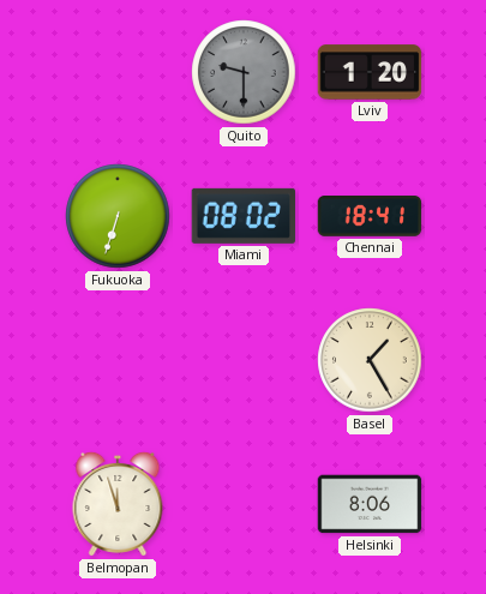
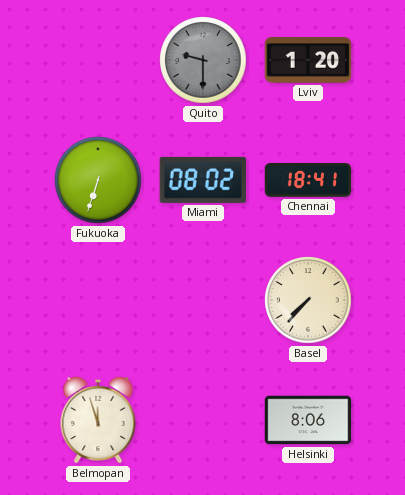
Basel: 1:25 -> 7:37 (308, 300)
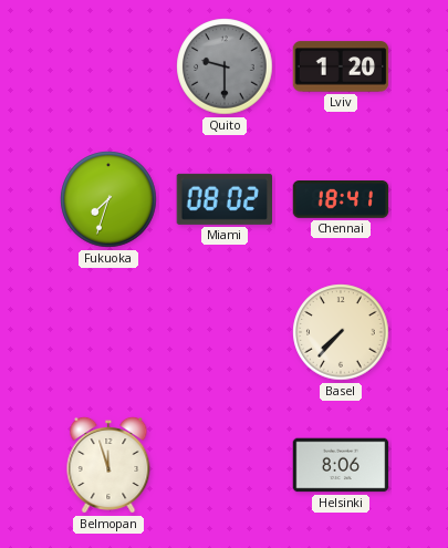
Fukuoka: 6:33 -> 7:33 (108, 199)
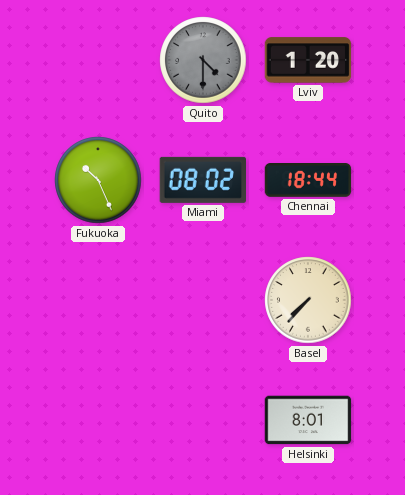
Quito: 9:30 -> 4:30 (203, 60)
Fukuoka: 7:33 -> 10:26 (98, 180)
Chennai: 18:41 -> 18:44 (308, 181)
Belmopan: 11:57 -> none (108, 465)
Helsinki: 8:06 -> 8:01 (308, 420)
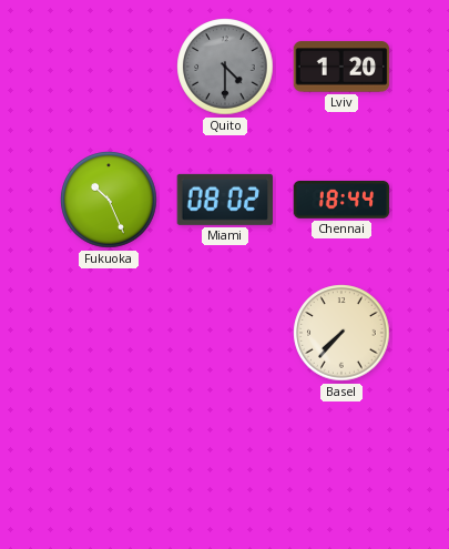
Helsinki: 8:01 -> none (308, 420)
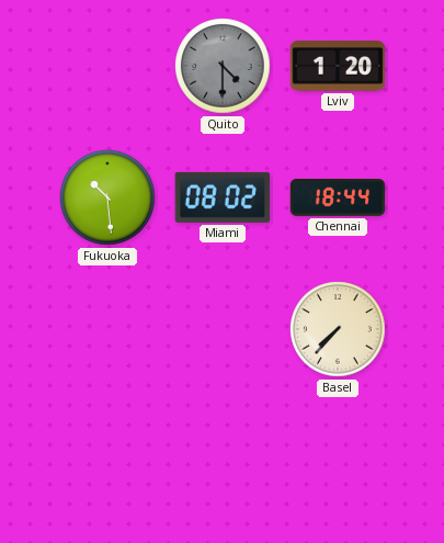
Fukuoka: 10:26 -> 10:29 (107, 197)
